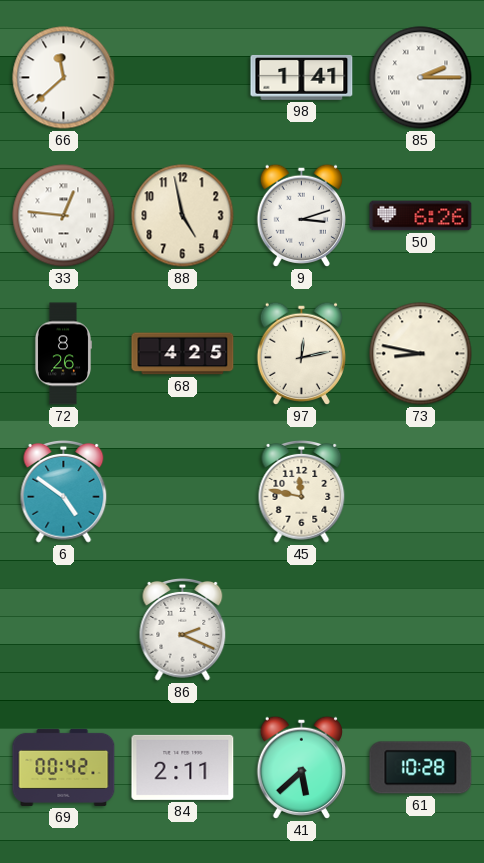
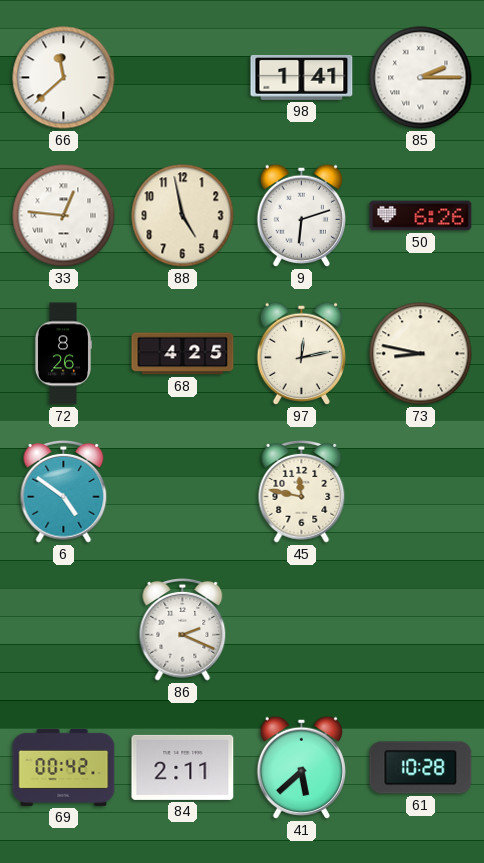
9: 3:12 -> 6:12 (301, 215)
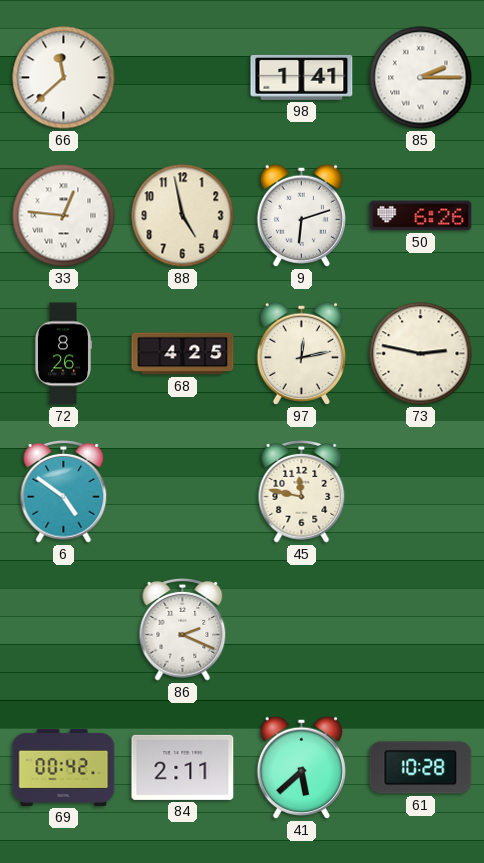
73: 8:47 -> 2:47 (421, 354)
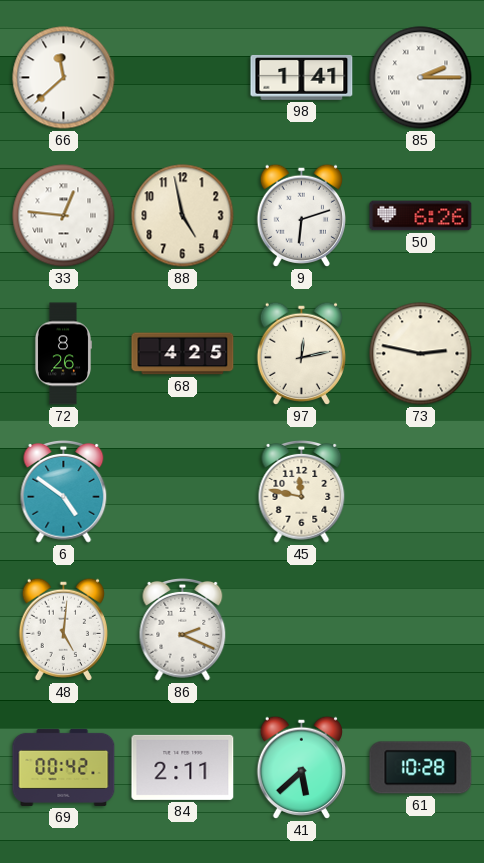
48: none -> 5:01 (63, 629)
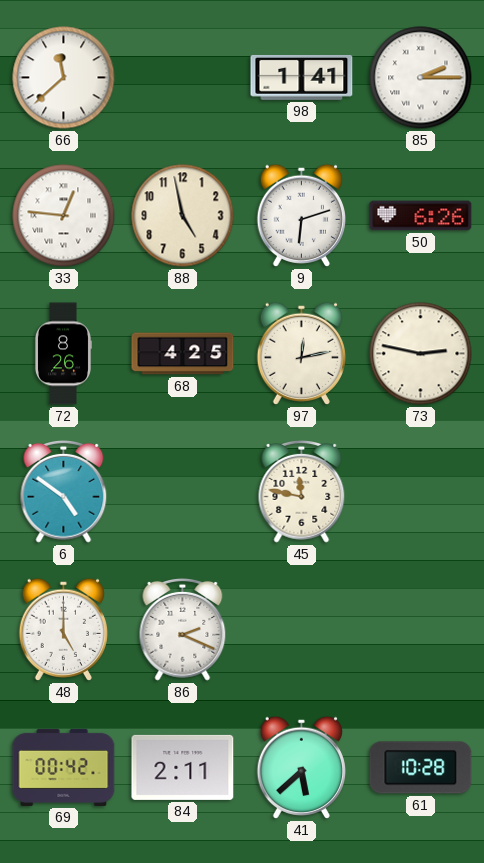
48: 5:01 -> 5:00 (63, 629)
